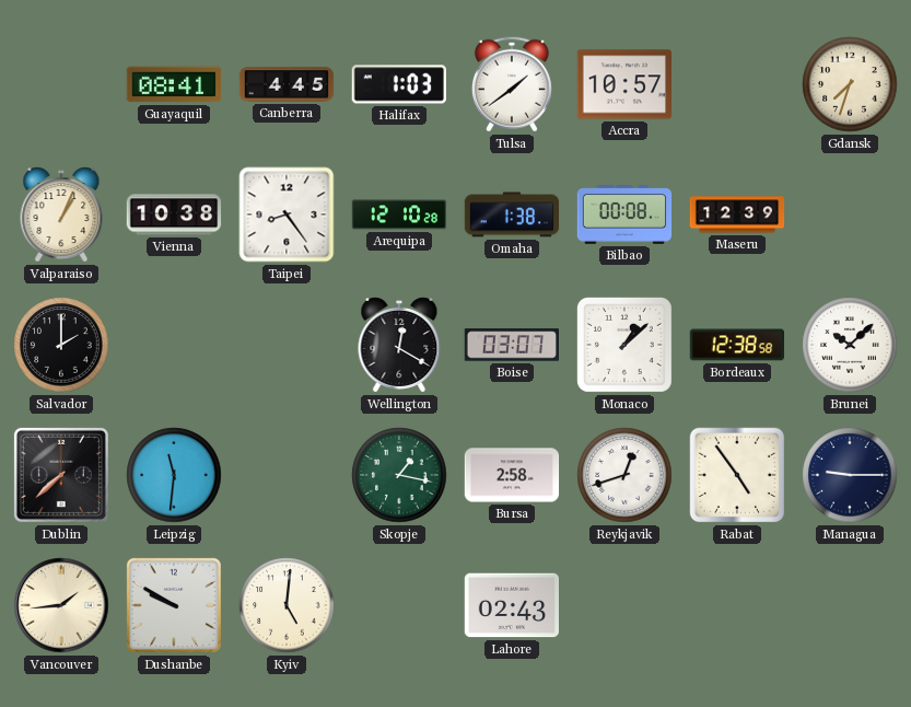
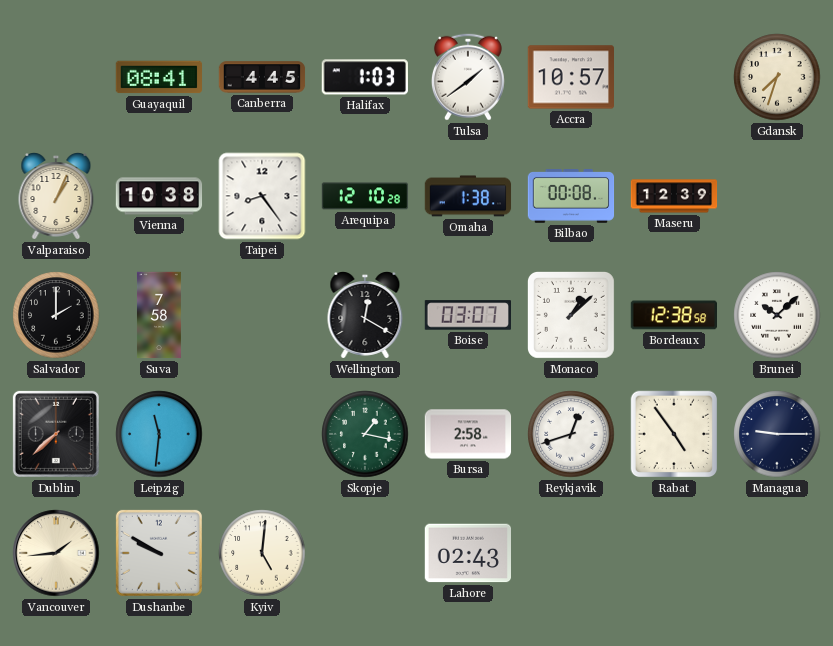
Suva: none -> 7:58 (159, 315)
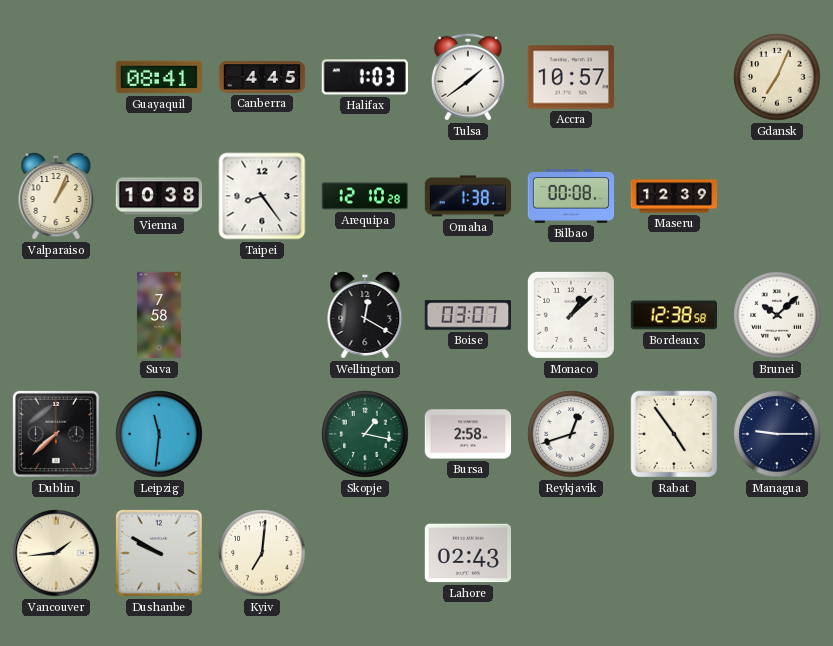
Gdansk: 7:33 -> 7:04 (777, 77)
Salvador: 2:00 -> none (56, 315)
Kyiv: 5:01 -> 7:01 (262, 553)
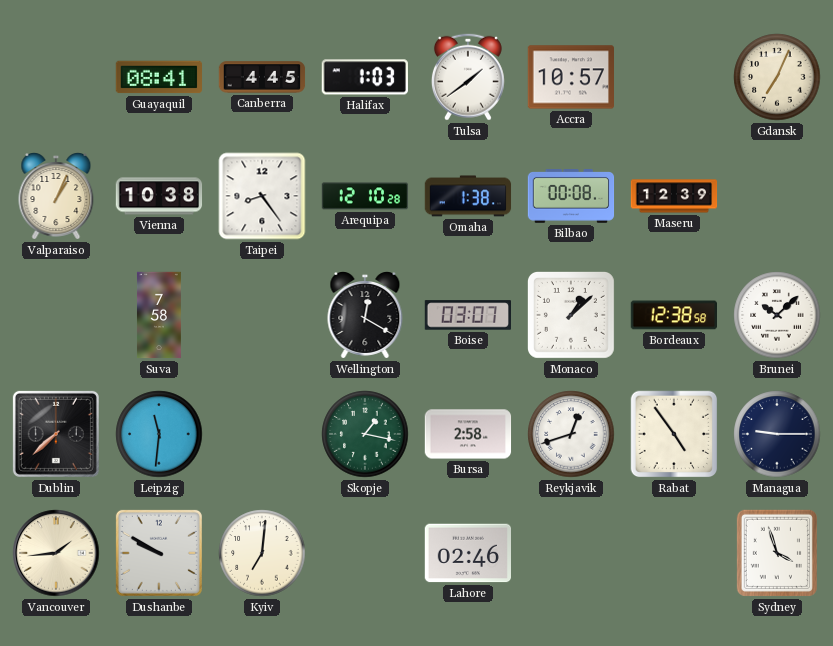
Lahore: 02:43 -> 02:46 (468, 553)
Sydney: none -> 3:57 (777, 553)
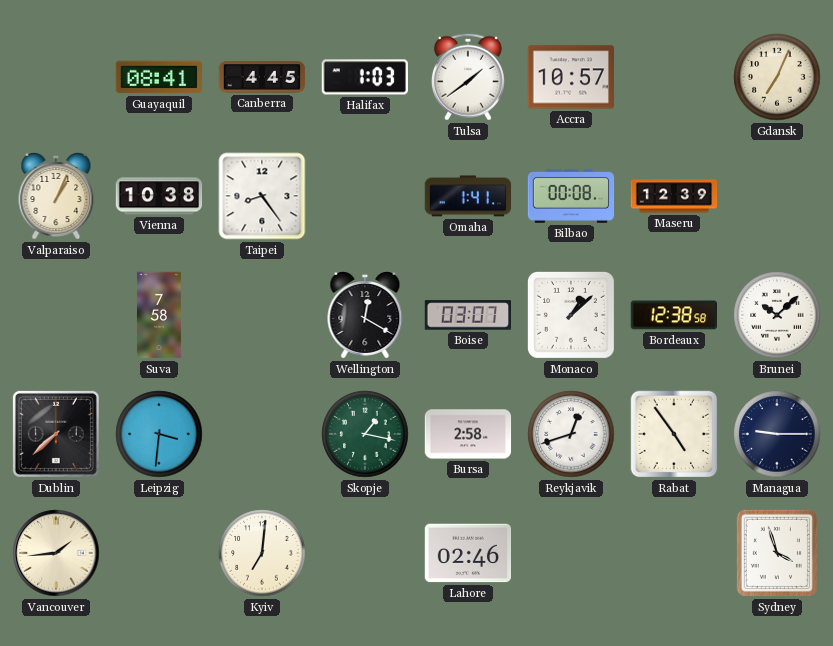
Arequipa: 12:10 -> none (365, 196)
Omaha: 1:38 -> 1:41 (468, 196)
Leipzig: 11:31 -> 3:31 (159, 434)
Dushanbe: 9:50 -> none (159, 553)
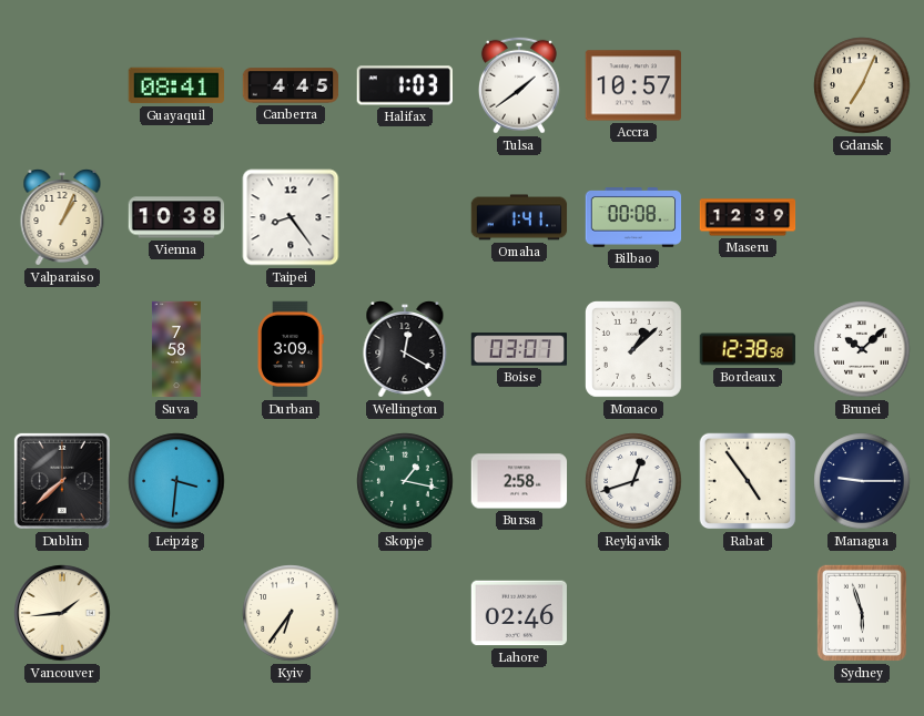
Durban: none -> 3:09 (291, 349)
Kyiv: 7:01 -> 6:36 (291, 613)
Sydney: 3:57 -> 5:57 (862, 613)
